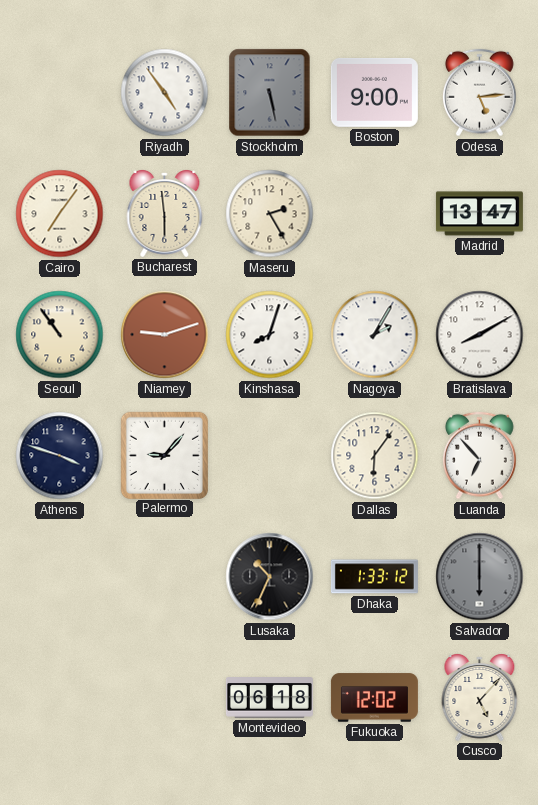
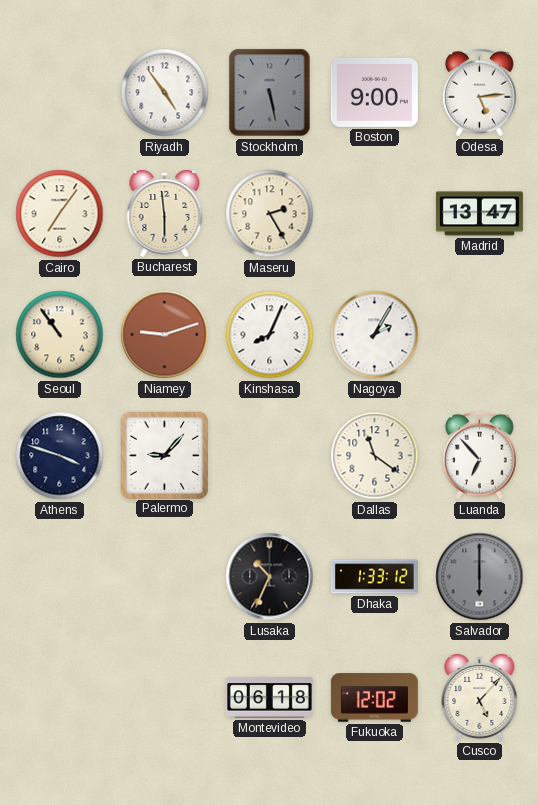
Kinshasa: 8:03 -> 8:04 (270, 335)
Bratislava: 8:10 -> none (480, 335)
Dallas: 6:06 -> 11:21 (375, 456)
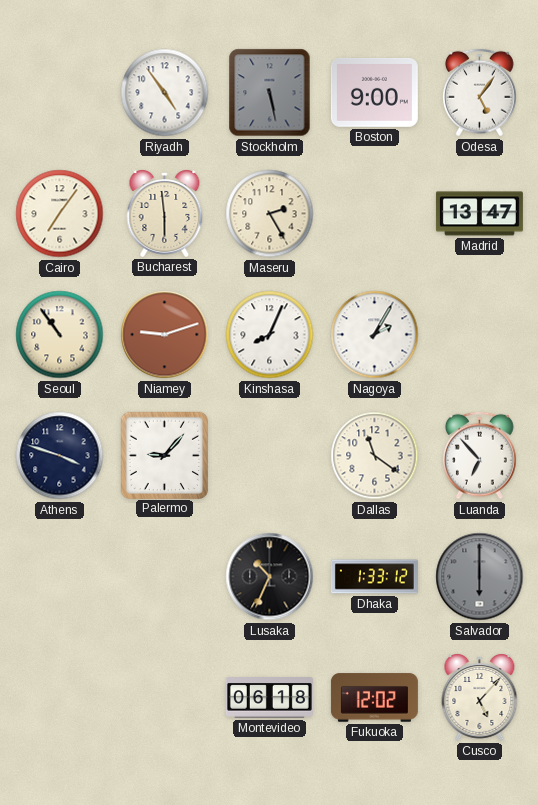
Odesa: 5:14 -> 5:06 (480, 93)
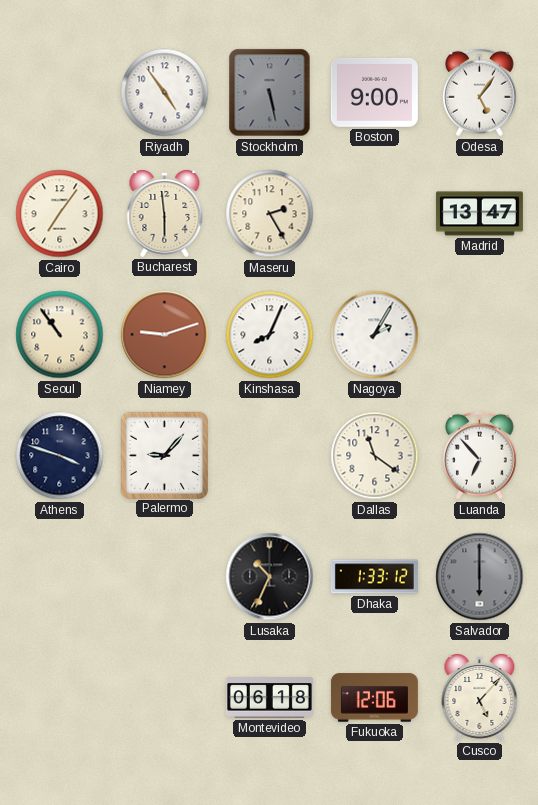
Fukuoka: 12:02 -> 12:06 (374, 698)
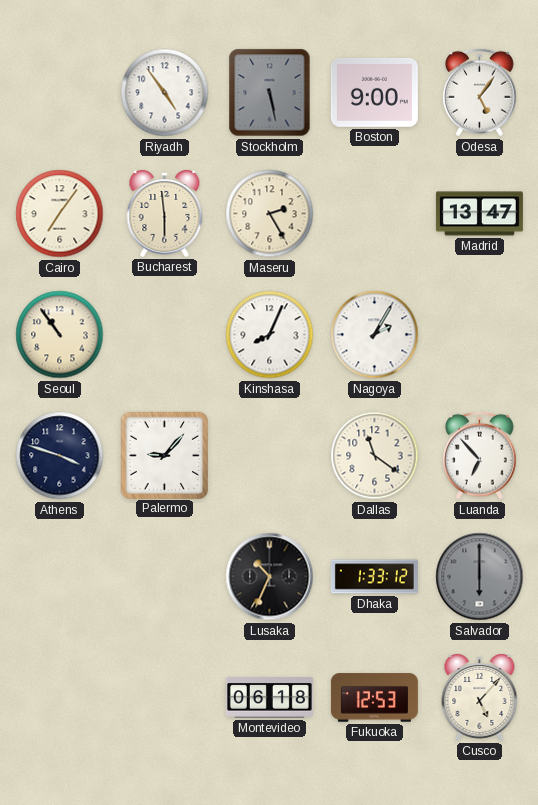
Niamey: 9:12 -> none (165, 335)
Fukuoka: 12:06 -> 12:53 (374, 698)
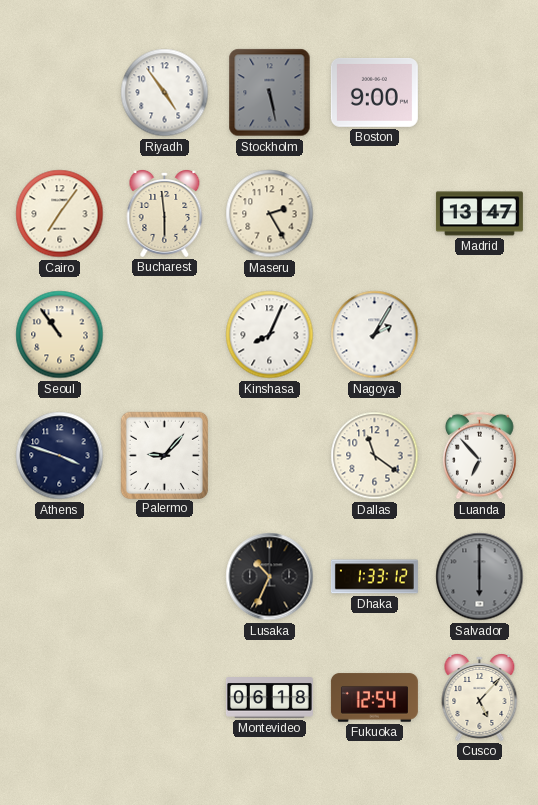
Odesa: 5:06 -> none (480, 93)
Fukuoka: 12:53 -> 12:54 (374, 698)
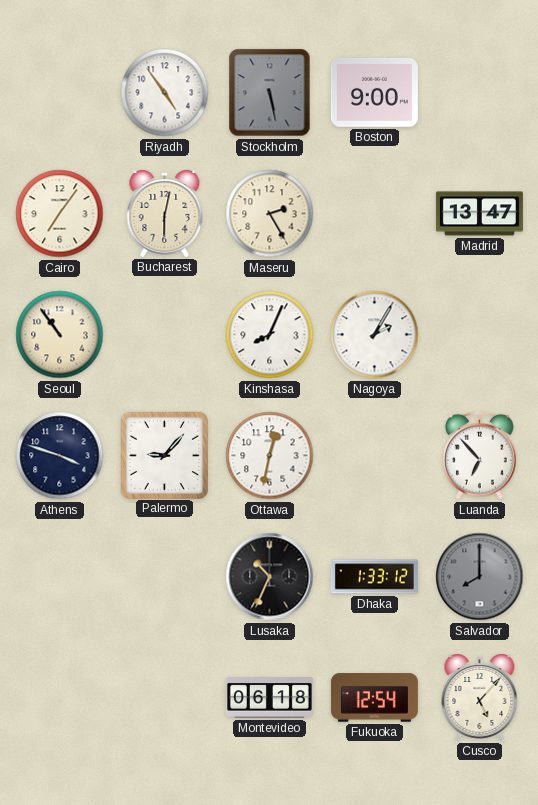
Bucharest: 5:59 -> 6:02 (165, 214)
Ottawa: none -> 12:32 (270, 456)
Dallas: 11:21 -> none (375, 456)
Salvador: 6:00 -> 8:00 (480, 577)
